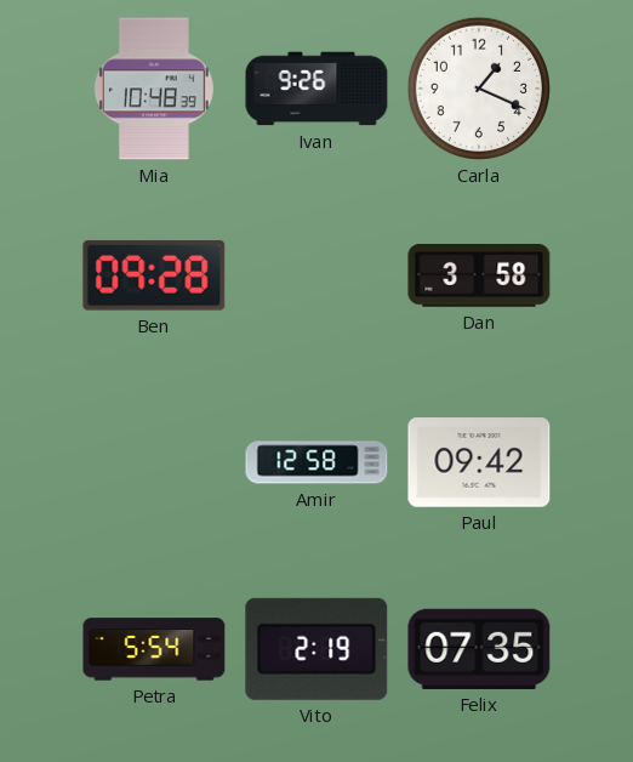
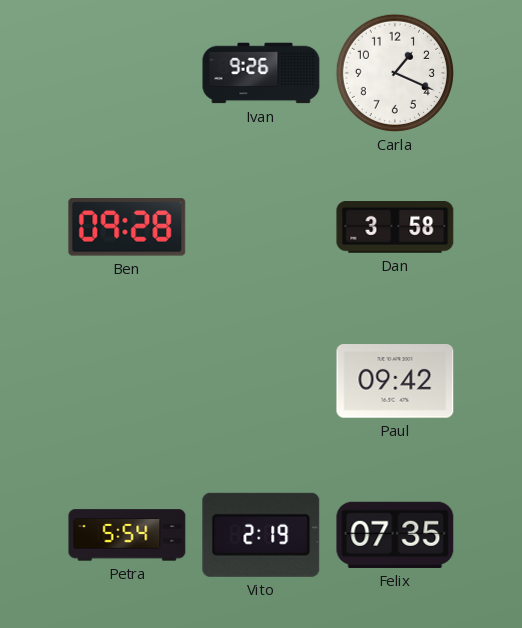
Mia: 10:48 -> none (154, 89)
Amir: 12:58 -> none (316, 462)
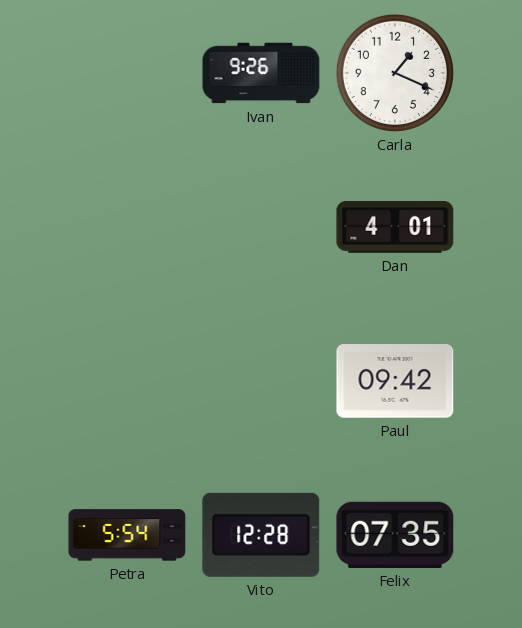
Ben: 09:28 -> none (127, 227)
Dan: 3:58 -> 4:01 (395, 228)
Vito: 2:19 -> 12:28 (261, 535)
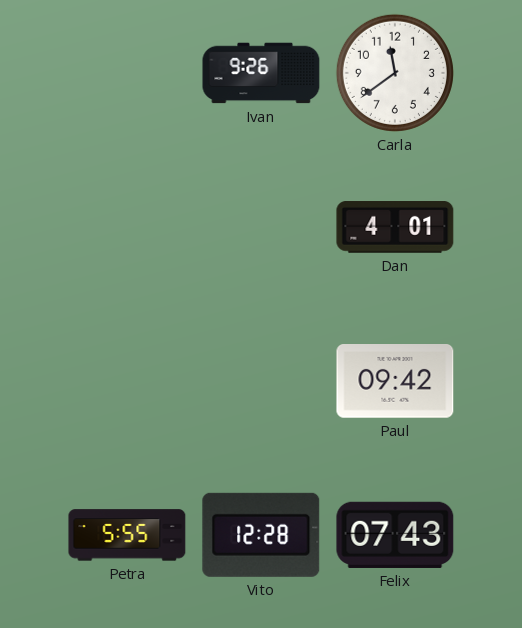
Carla: 1:19 -> 11:39 (395, 73)
Petra: 5:54 -> 5:55 (127, 535)
Felix: 07:35 -> 07:43 (395, 535)
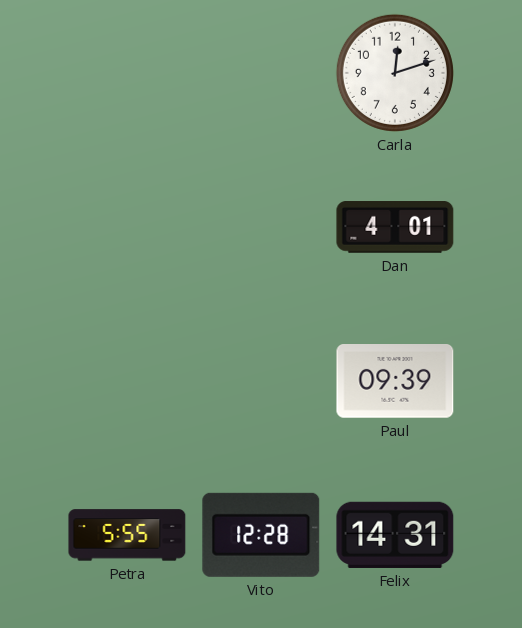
Ivan: 9:26 -> none (261, 73)
Carla: 11:39 -> 12:12 (395, 73)
Paul: 09:42 -> 09:39 (395, 382)
Felix: 07:43 -> 14:31 (395, 535)
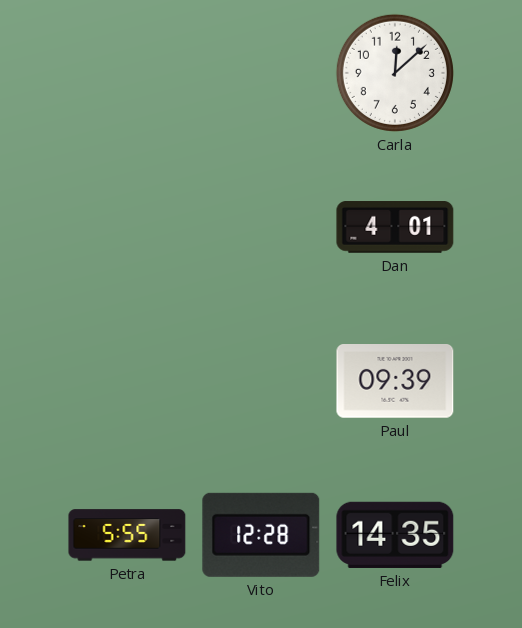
Carla: 12:12 -> 12:08 (395, 73)
Felix: 14:31 -> 14:35 (395, 535)
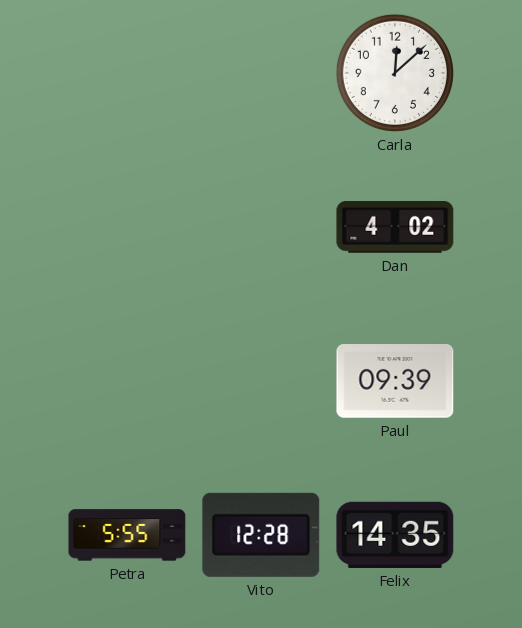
Dan: 4:01 -> 4:02 (395, 228)
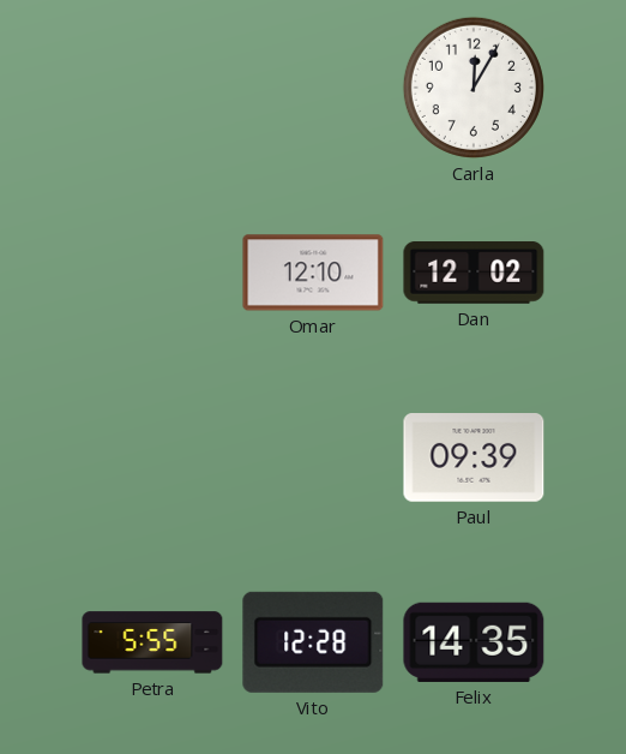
Carla: 12:08 -> 12:05 (474, 88)
Omar: none -> 12:10 (313, 273)
Dan: 4:02 -> 12:02 (474, 274)
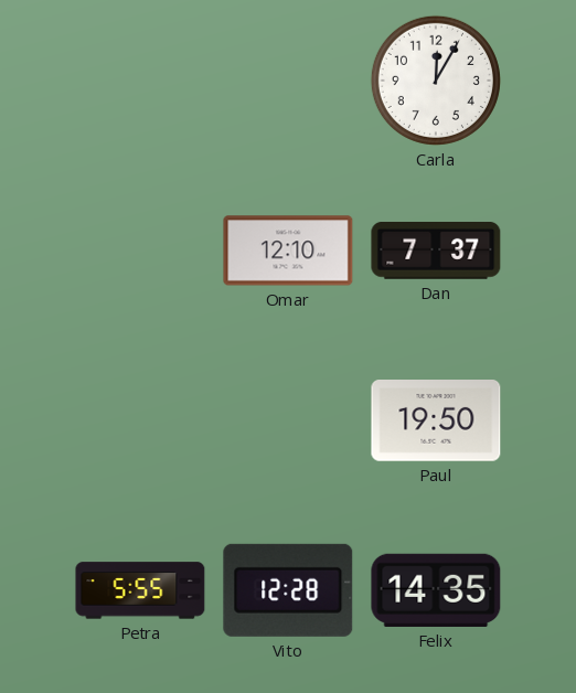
Dan: 12:02 -> 7:37 (436, 252)
Paul: 09:39 -> 19:50 (436, 422)
